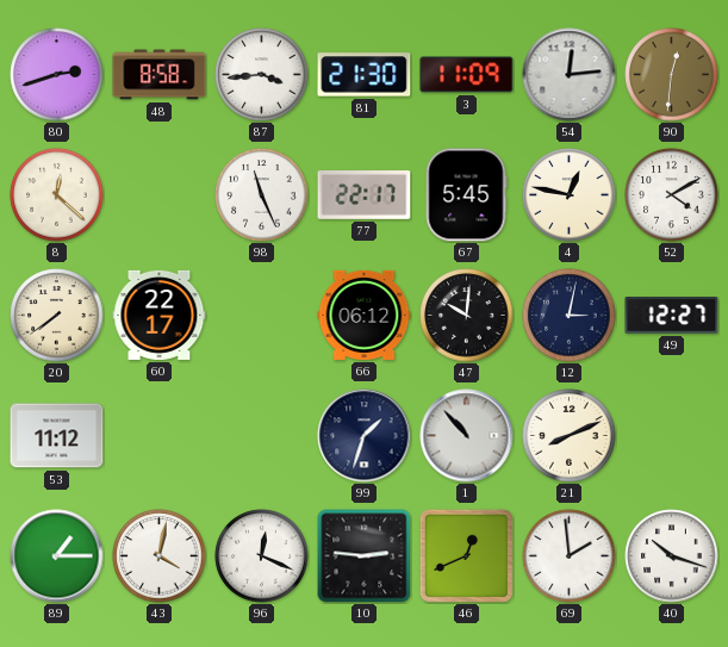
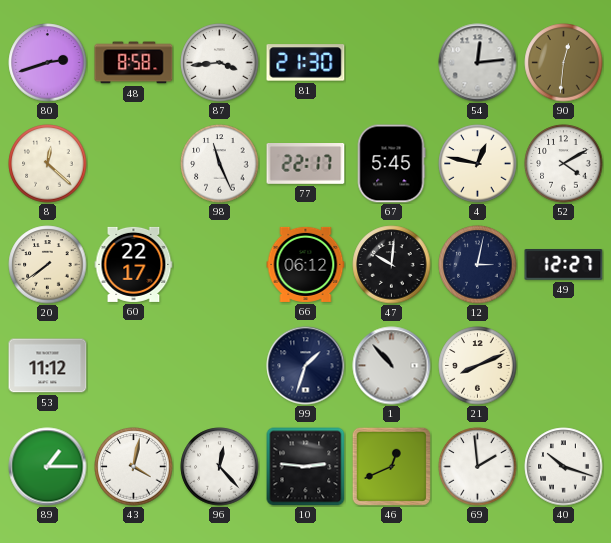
3: 11:09 -> none (467, 75)
96: 12:19 -> 12:23 (220, 467)
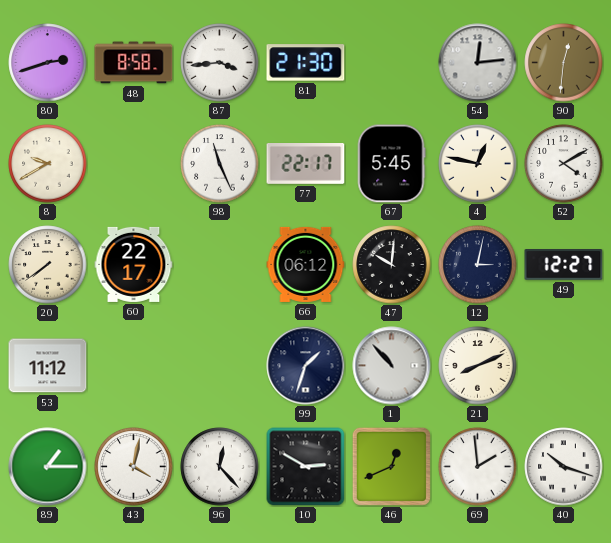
8: 12:22 -> 9:40 (48, 164)
10: 2:46 -> 2:50 (306, 467)
